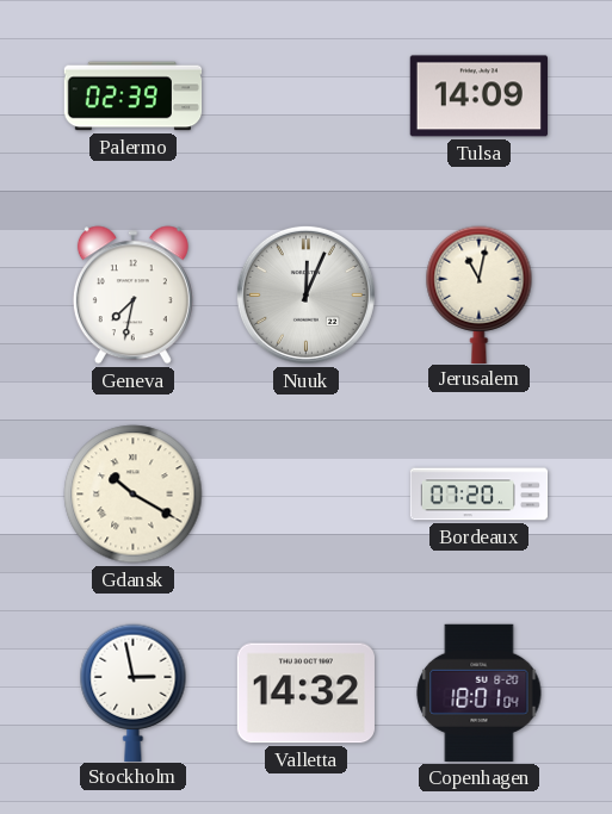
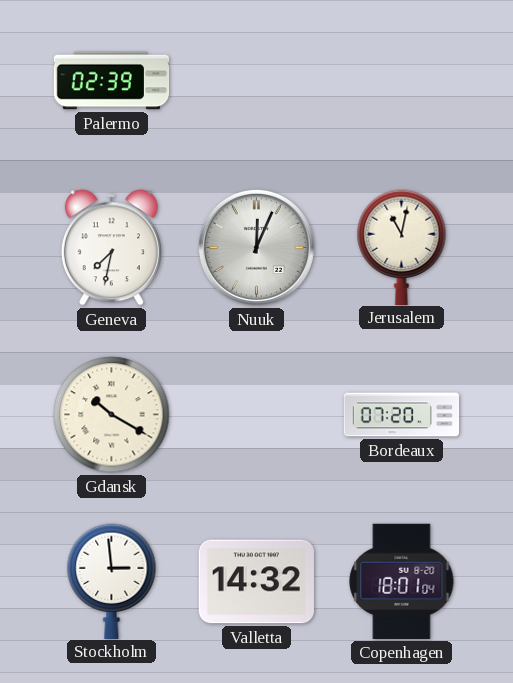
Tulsa: 14:09 -> none (478, 97)
Stockholm: 2:58 -> 2:59 (112, 581)
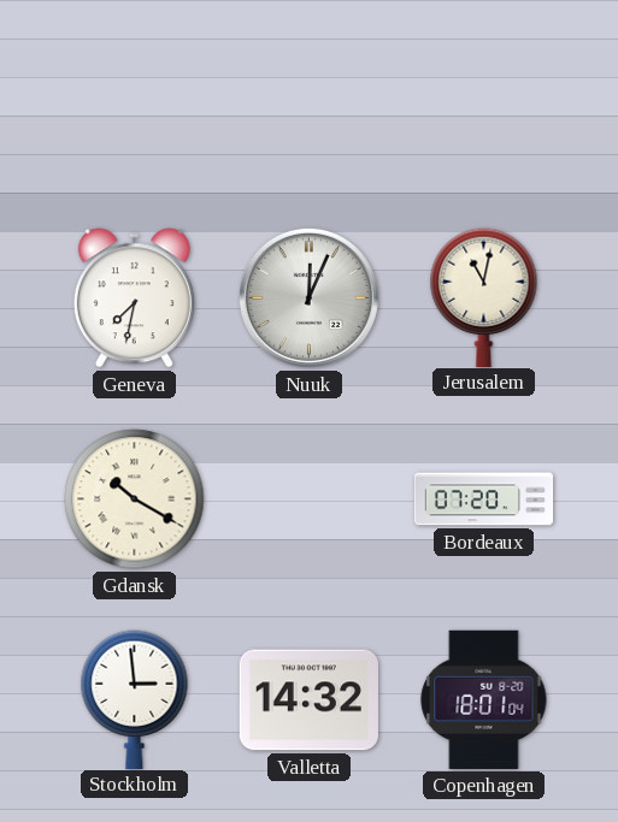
Palermo: 02:39 -> none (112, 81)
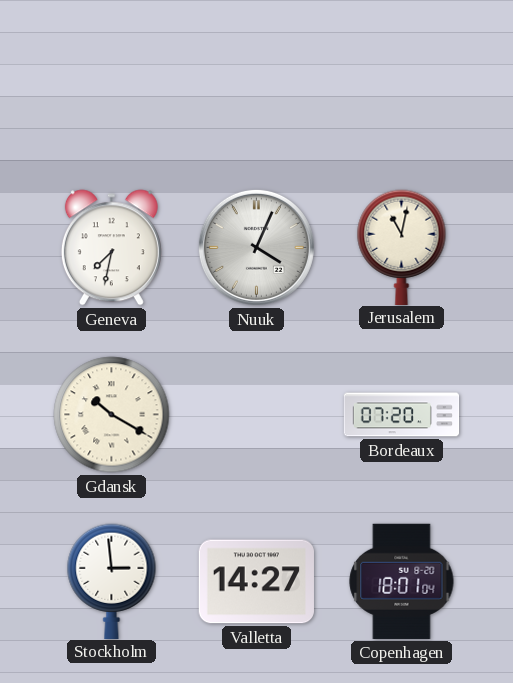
Nuuk: 12:04 -> 4:04 (256, 247)
Valletta: 14:32 -> 14:27 (256, 582)
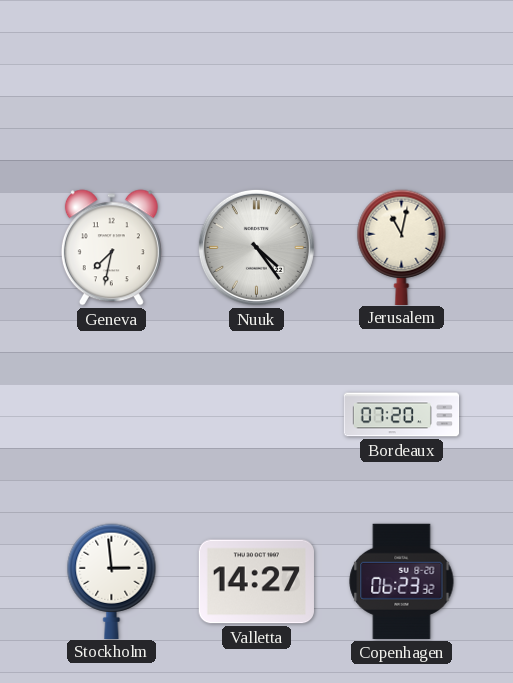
Nuuk: 4:04 -> 4:24 (256, 247)
Gdansk: 10:20 -> none (112, 415)
Copenhagen: 18:01 -> 06:23 (402, 581)
